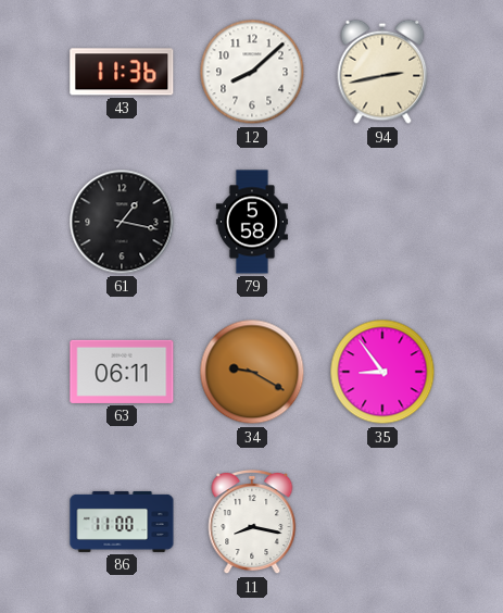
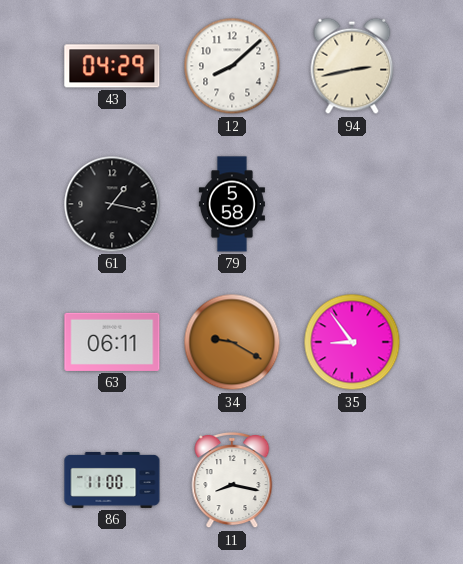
43: 11:36 -> 04:29 (112, 66)
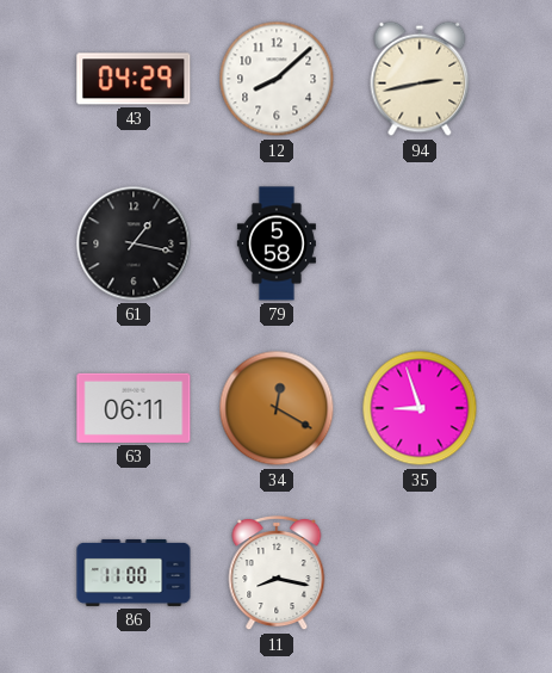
34: 9:20 -> 12:20 (277, 408)
35: 8:54 -> 8:57 (420, 408)
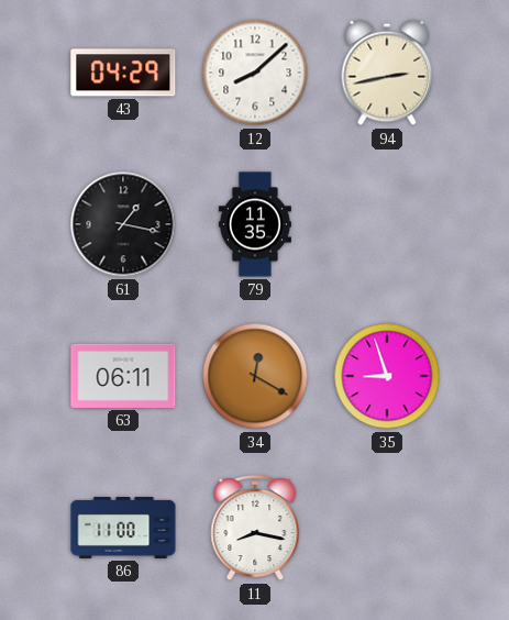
79: 5:58 -> 11:35 (255, 224)
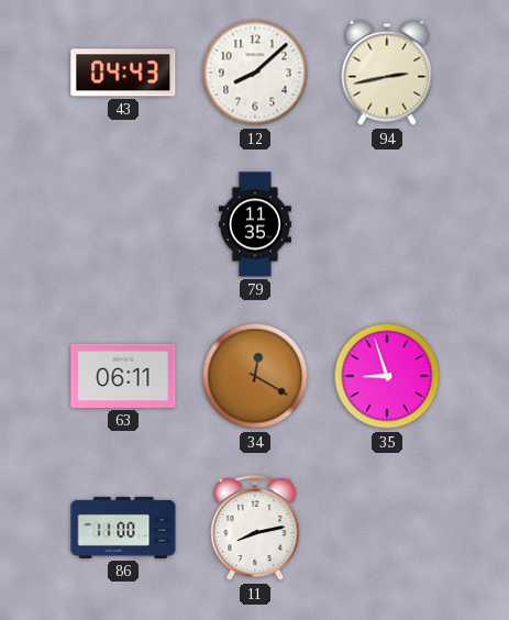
43: 04:29 -> 04:43 (123, 73)
61: 1:17 -> none (123, 224)
11: 8:17 -> 8:13 (255, 528)
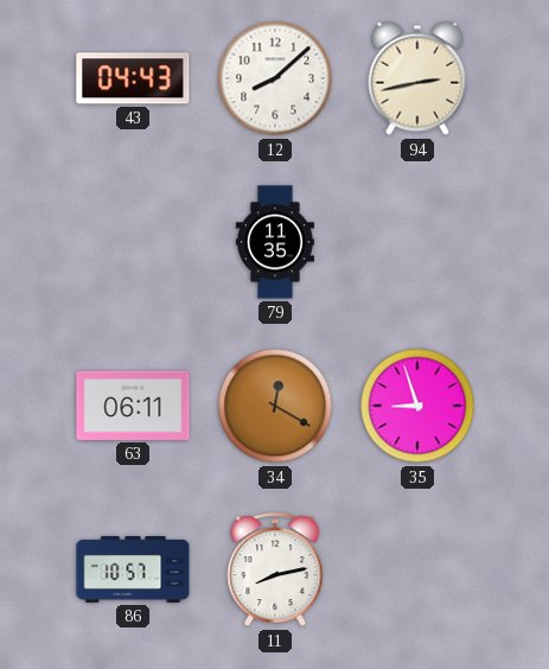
86: 11:00 -> 10:57 (133, 569)
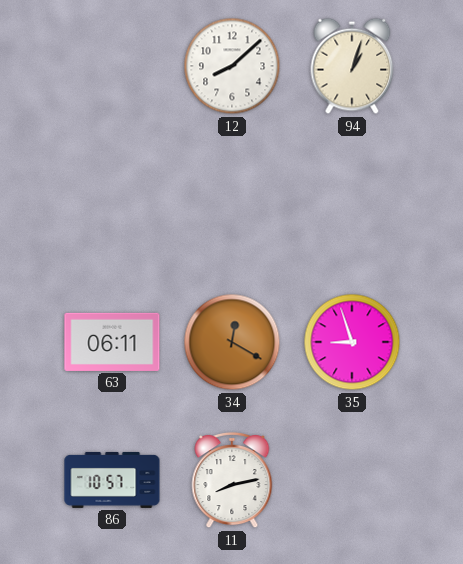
43: 04:43 -> none (133, 78)
94: 2:43 -> 1:03 (352, 66)
79: 11:35 -> none (275, 242)
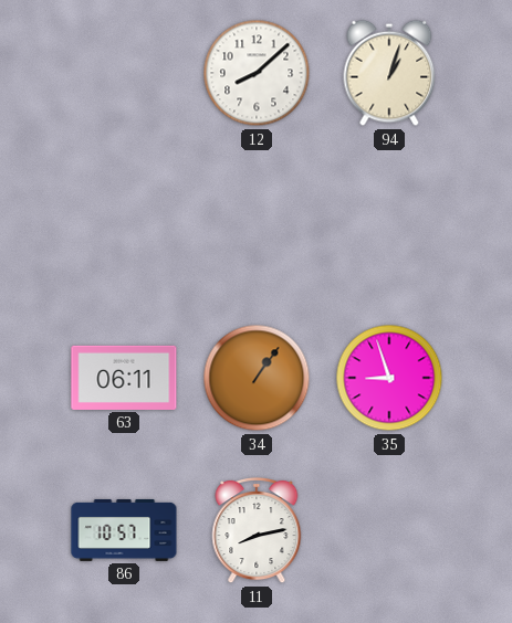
34: 12:20 -> 1:06 (257, 378)
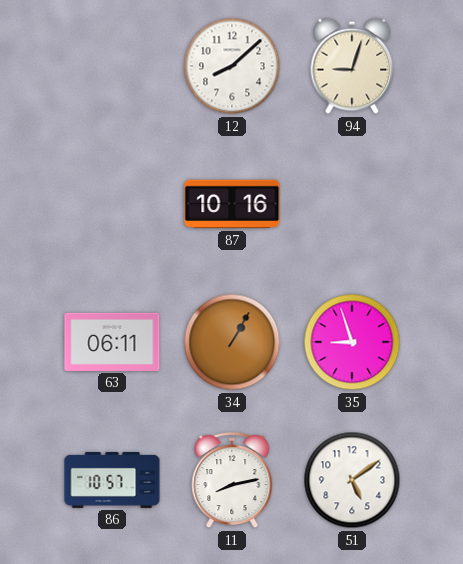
94: 1:03 -> 9:03 (352, 66)
87: none -> 10:16 (232, 204)
34: 1:06 -> 1:05 (232, 342)
51: none -> 5:09 (352, 480)
